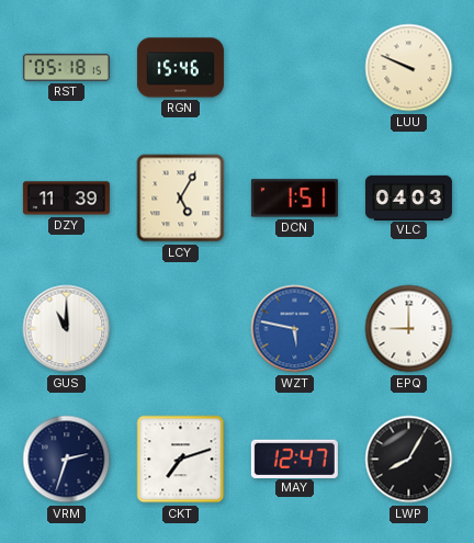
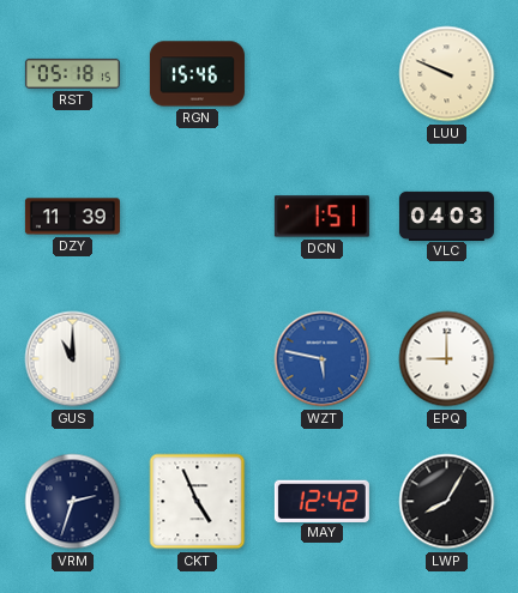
LCY: 5:05 -> none (181, 199)
CKT: 7:12 -> 4:56 (198, 502)
MAY: 12:47 -> 12:42 (321, 501)
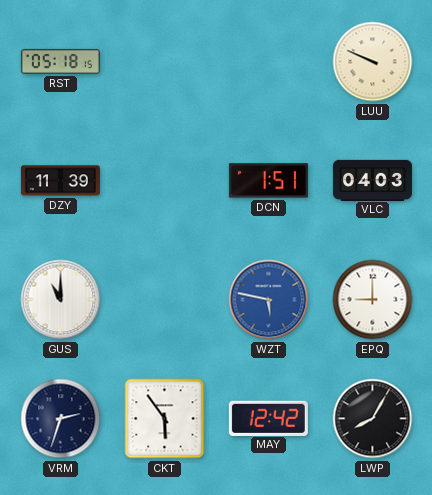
RGN: 15:46 -> none (197, 74)
CKT: 4:56 -> 5:54 (165, 419)
